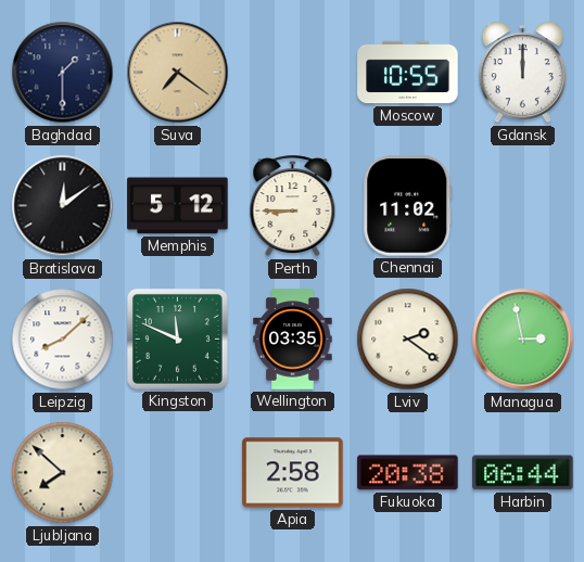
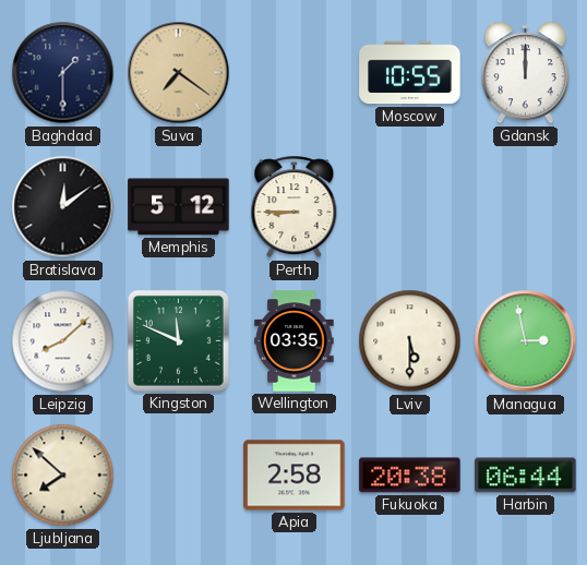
Chennai: 11:02 -> none (408, 206)
Lviv: 2:21 -> 5:30 (410, 341)
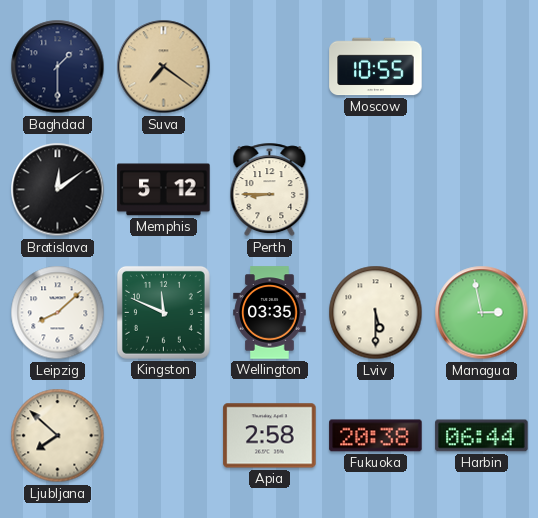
Gdansk: 12:00 -> none (525, 73)
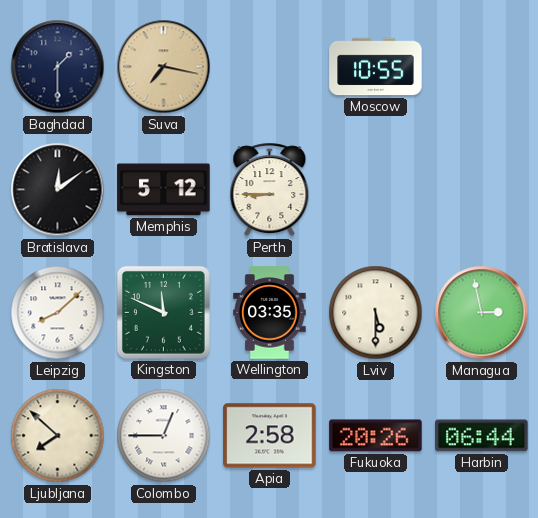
Suva: 7:21 -> 7:17 (164, 67)
Colombo: none -> 12:45 (164, 436)
Fukuoka: 20:38 -> 20:26 (376, 436)
